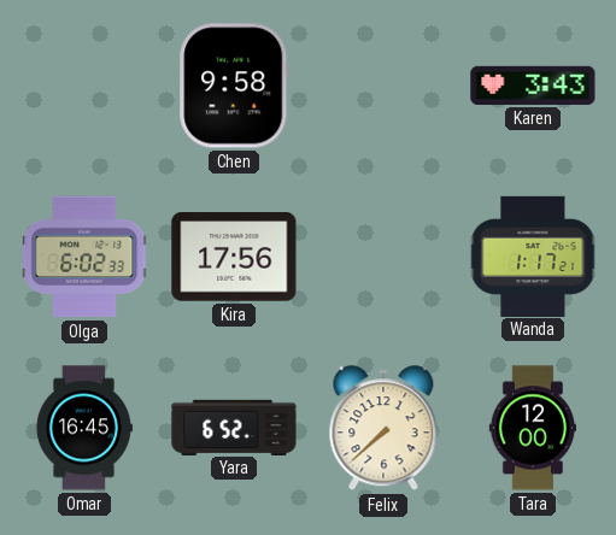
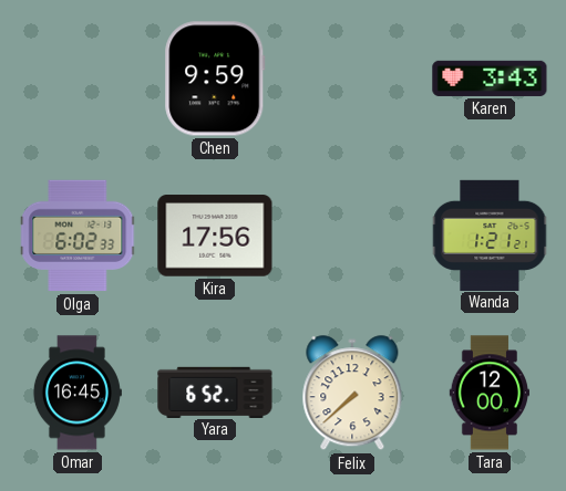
Chen: 9:58 -> 9:59 (215, 79)
Wanda: 1:17 -> 1:21 (490, 234)
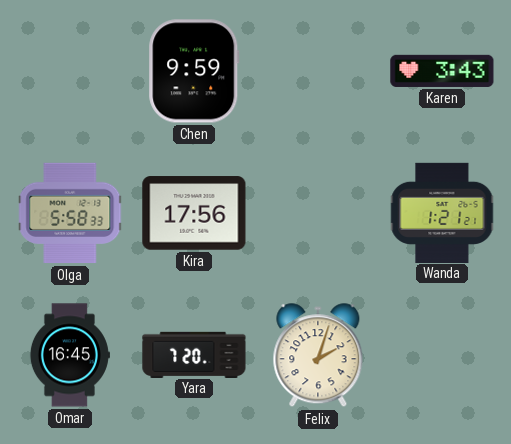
Olga: 6:02 -> 5:58 (71, 213)
Yara: 6:52 -> 7:20 (194, 354)
Felix: 7:38 -> 2:03 (318, 356)
Tara: 12:00 -> none (490, 393)
